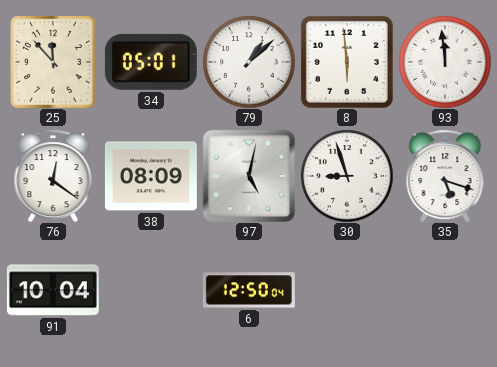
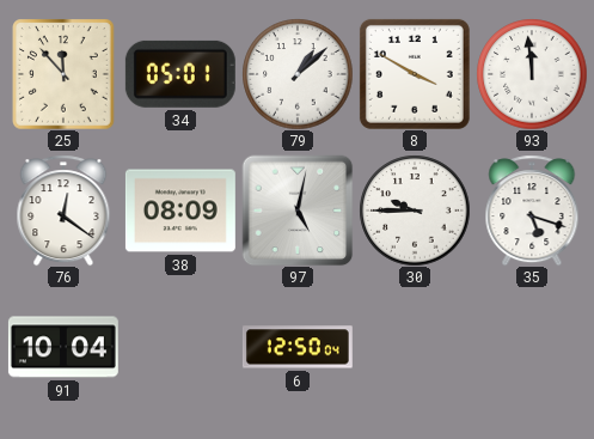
8: 5:59 -> 3:50 (415, 74)
30: 8:57 -> 9:45 (415, 211)
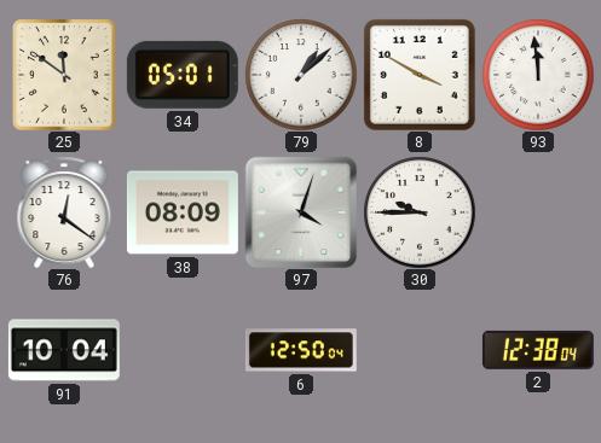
25: 11:53 -> 11:51 (64, 75)
97: 5:02 -> 4:03 (301, 212)
35: 5:18 -> none (532, 211)
2: none -> 12:38 (538, 350)
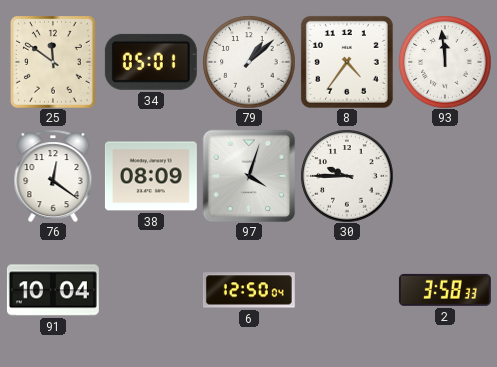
8: 3:50 -> 4:36 (347, 62)
2: 12:38 -> 3:58 (445, 290)
